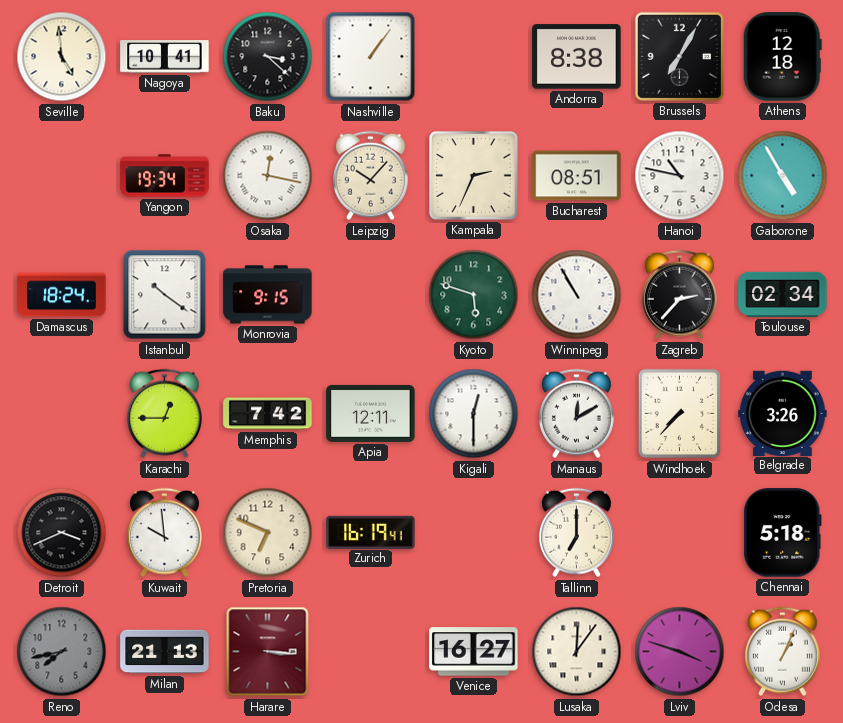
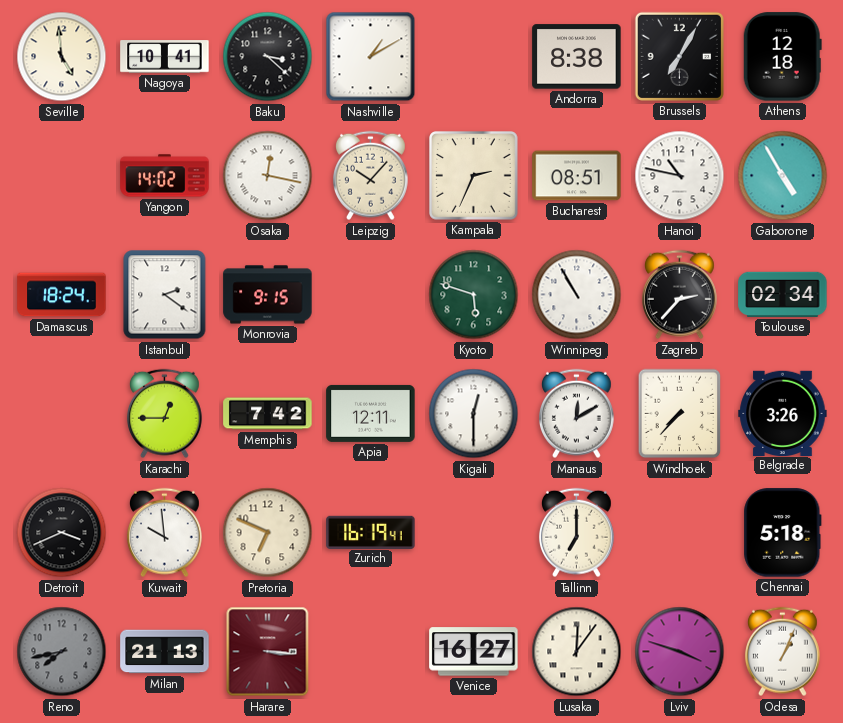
Nashville: 1:06 -> 1:10 (371, 57)
Yangon: 19:34 -> 14:02 (165, 176)
Istanbul: 10:21 -> 2:21 (165, 295)
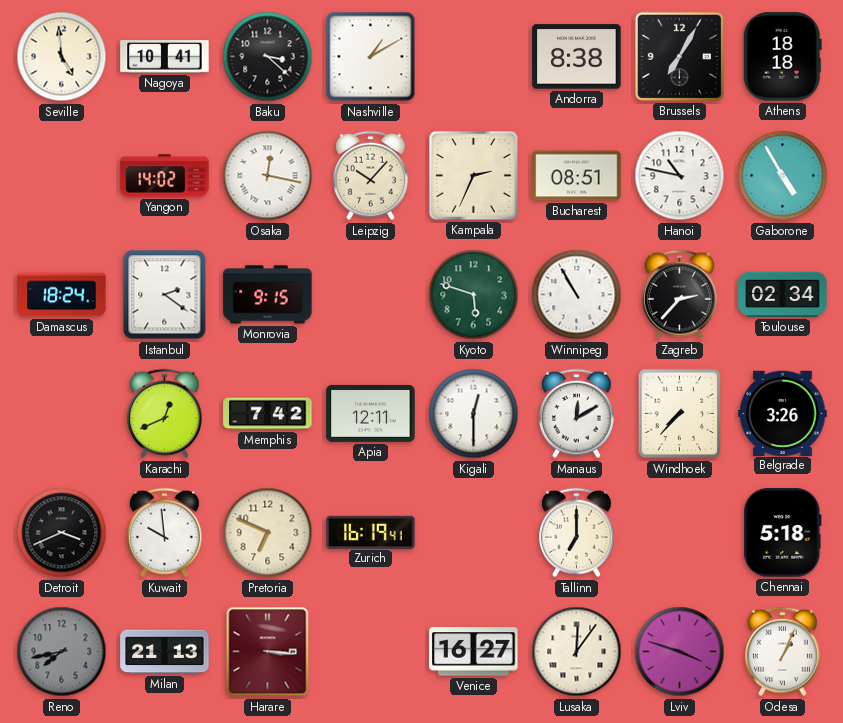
Athens: 12:18 -> 18:18 (782, 57)
Karachi: 12:45 -> 12:41 (164, 414)
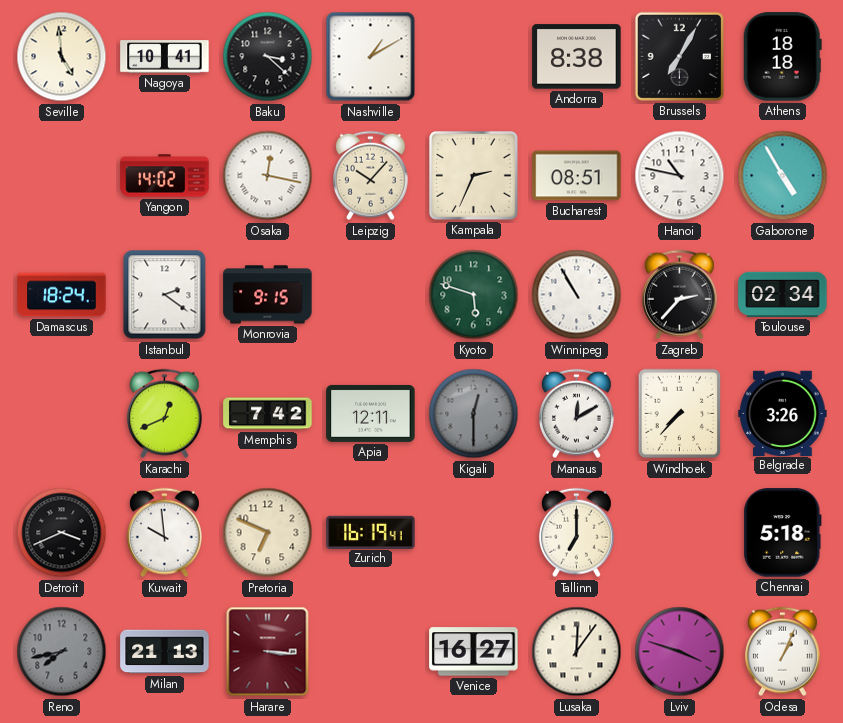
Kigali dial: white -> grey (474, 414)
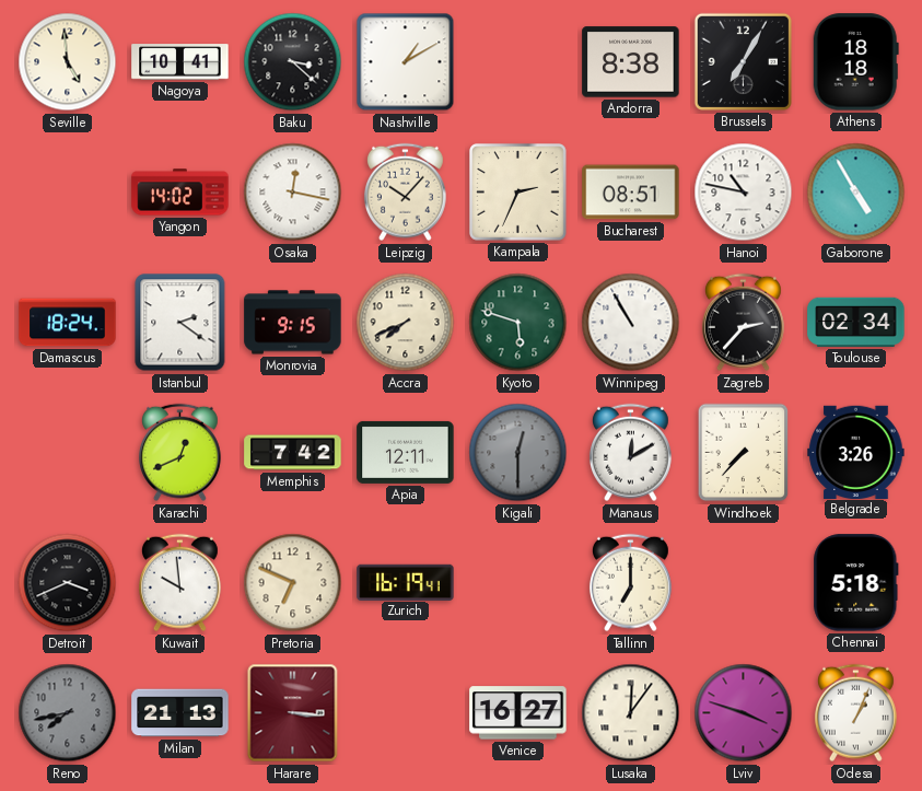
Accra: none -> 7:41 (406, 323)
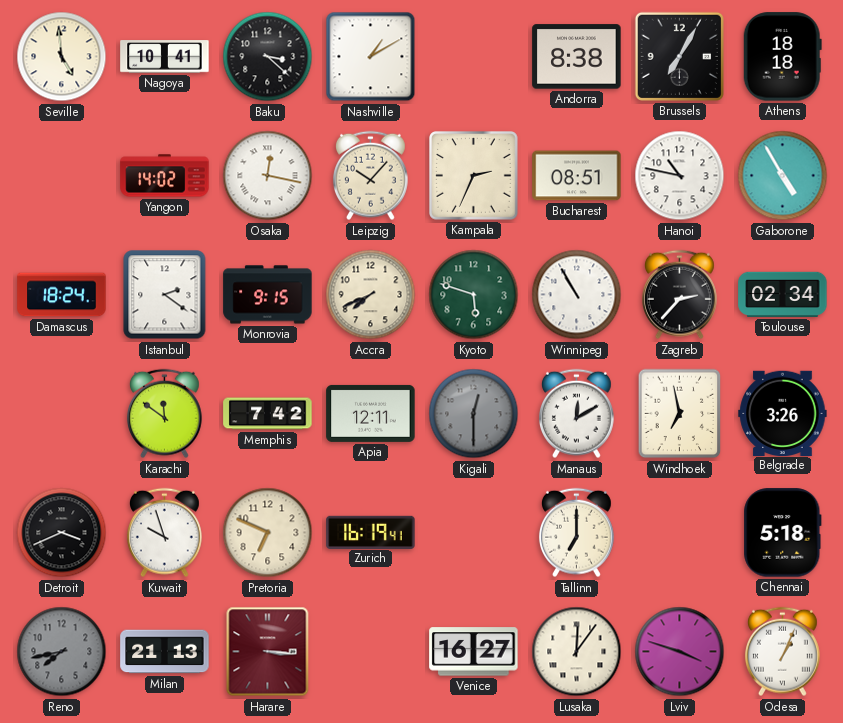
Karachi: 12:41 -> 11:51 (164, 414)
Windhoek: 7:37 -> 6:58 (680, 414)
Kuwait: 9:59 -> 9:57 (164, 533)
